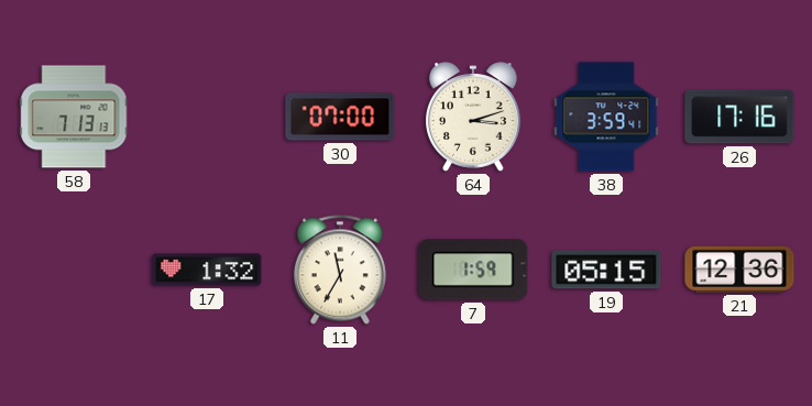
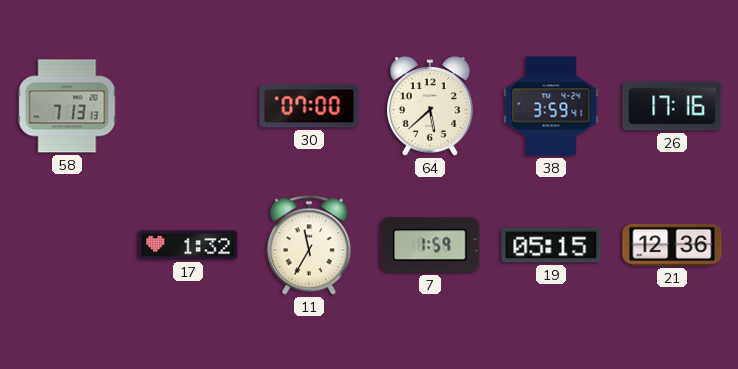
64: 3:12 -> 5:38 (431, 106)
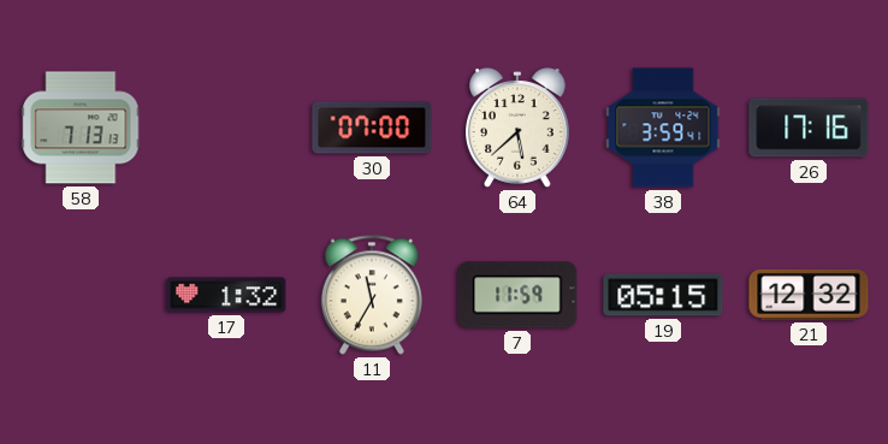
7: 1:59 -> 11:59 (517, 295)
21: 12:36 -> 12:32 (809, 295)
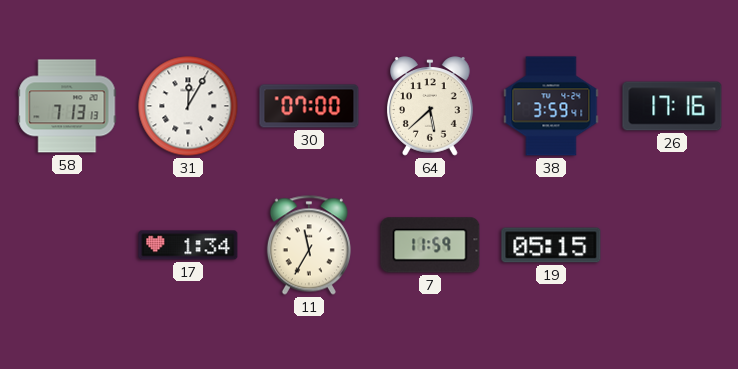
31: none -> 12:05 (188, 106)
17: 1:32 -> 1:34 (188, 245)
21: 12:32 -> none (809, 295)
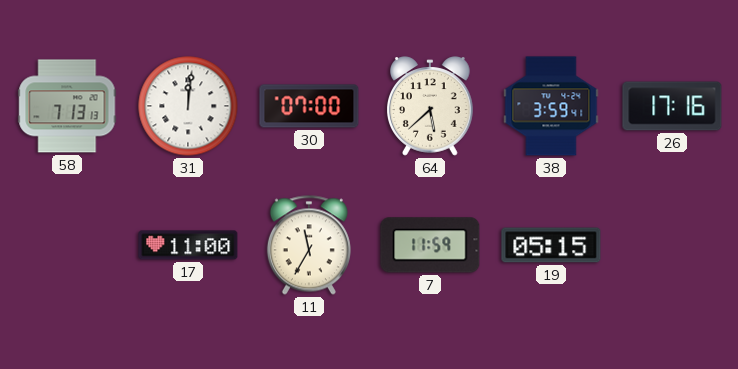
31: 12:05 -> 12:01 (188, 106)
17: 1:34 -> 11:00 (188, 245)
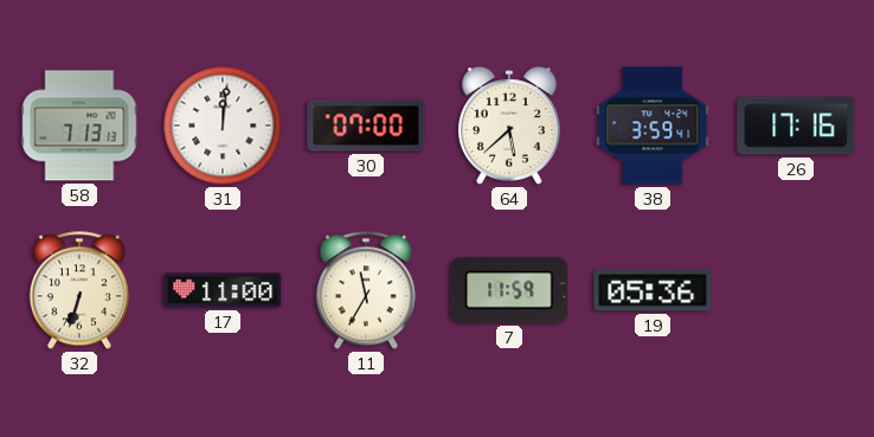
32: none -> 6:33 (79, 290)
19: 05:15 -> 05:36 (653, 290)
